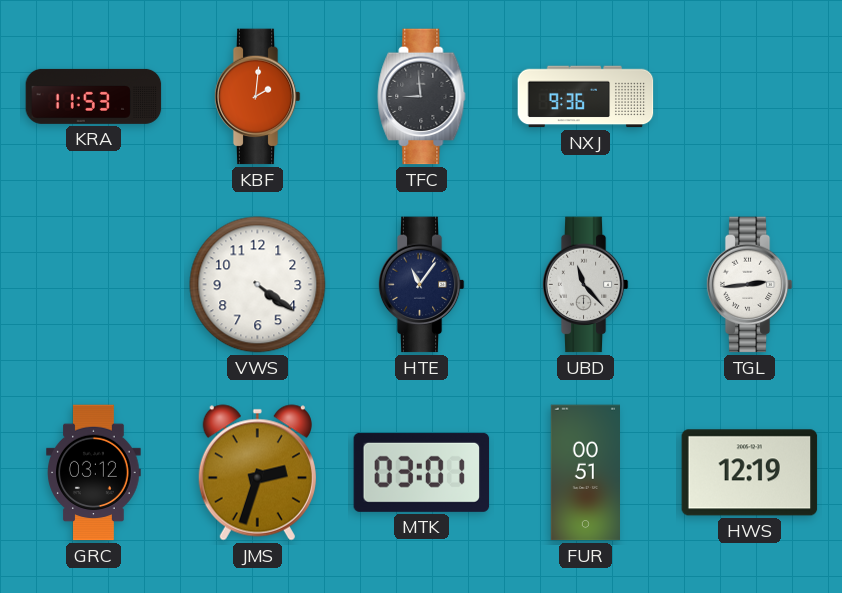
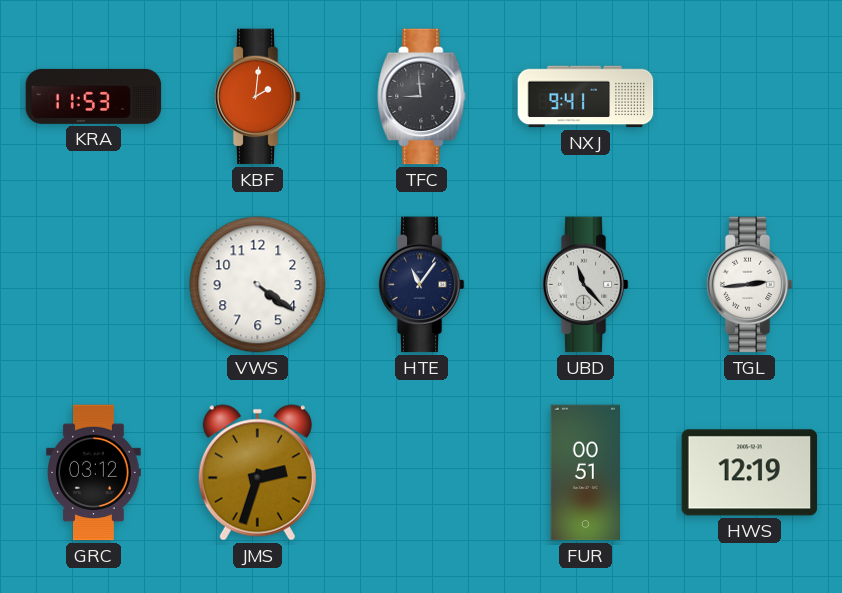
NXJ: 9:36 -> 9:41 (586, 97)
MTK: 03:01 -> none (422, 472)
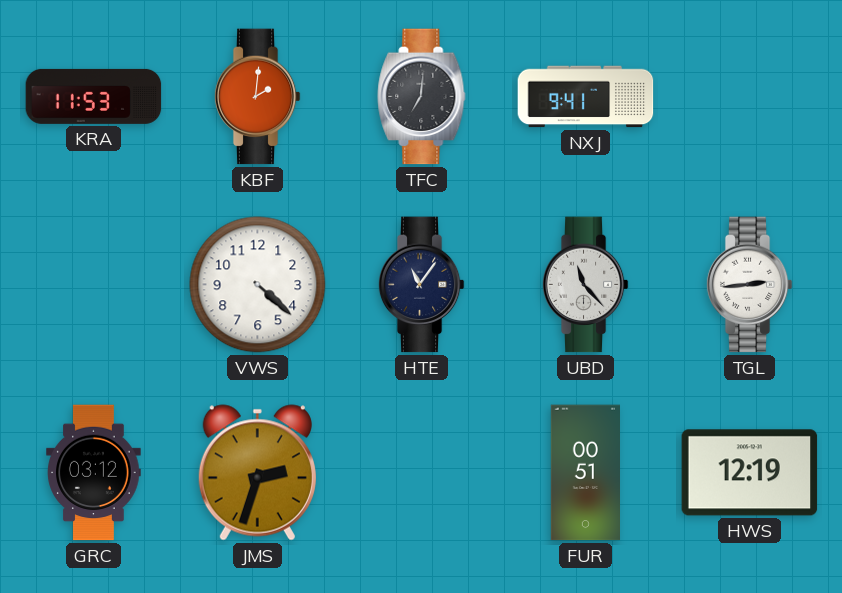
TFC: 8:59 -> 7:01 (422, 97)
VWS: 4:21 -> 4:22 (258, 285)
